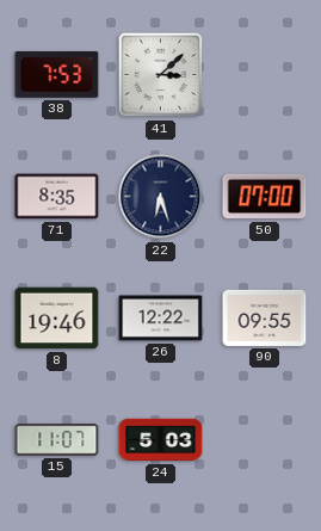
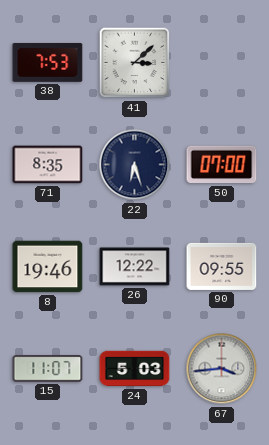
67: none -> 3:44 (222, 369)
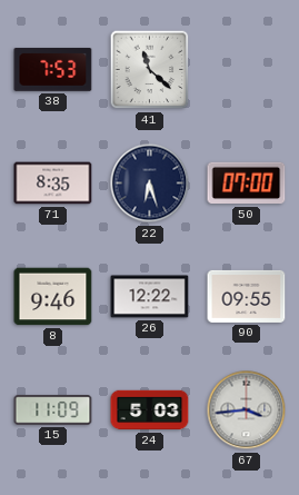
41: 3:08 -> 11:22 (150, 70)
8: 19:46 -> 9:46 (53, 297)
15: 11:07 -> 11:09 (53, 410)
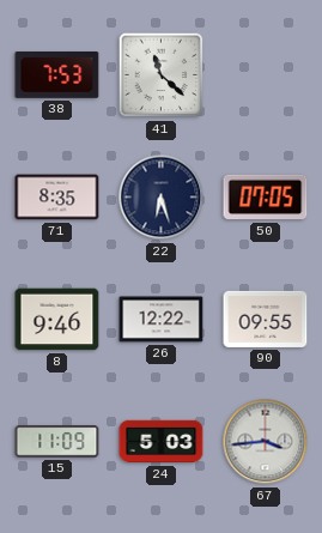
50: 07:00 -> 07:05 (266, 198)
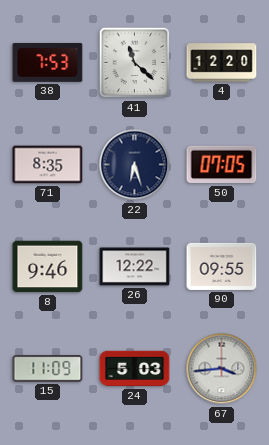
4: none -> 12:20 (222, 63)
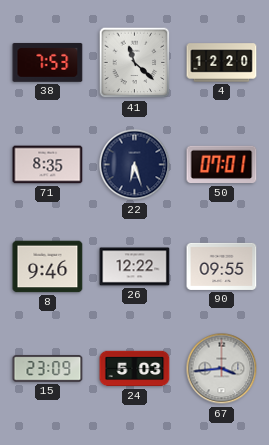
50: 07:05 -> 07:01 (222, 165)
15: 11:09 -> 23:09 (48, 369)
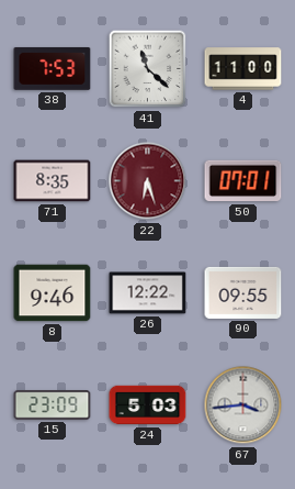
4: 12:20 -> 11:00 (243, 69)
22 dial: navy -> burgundy (148, 181)
